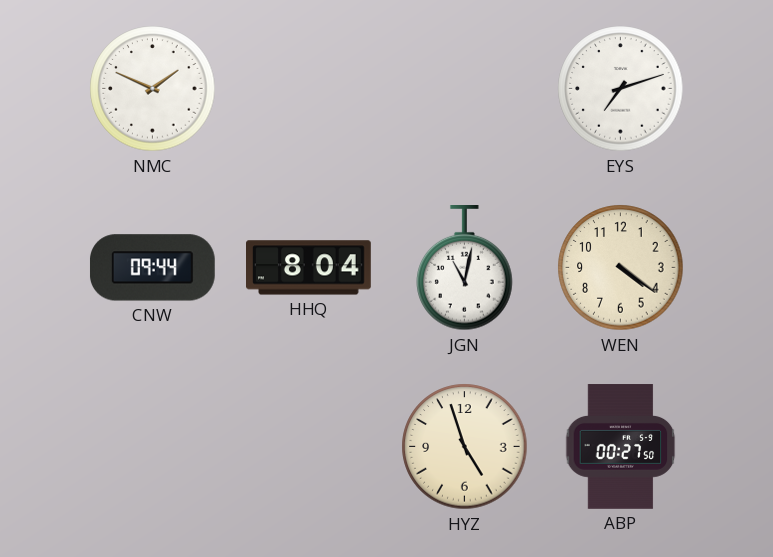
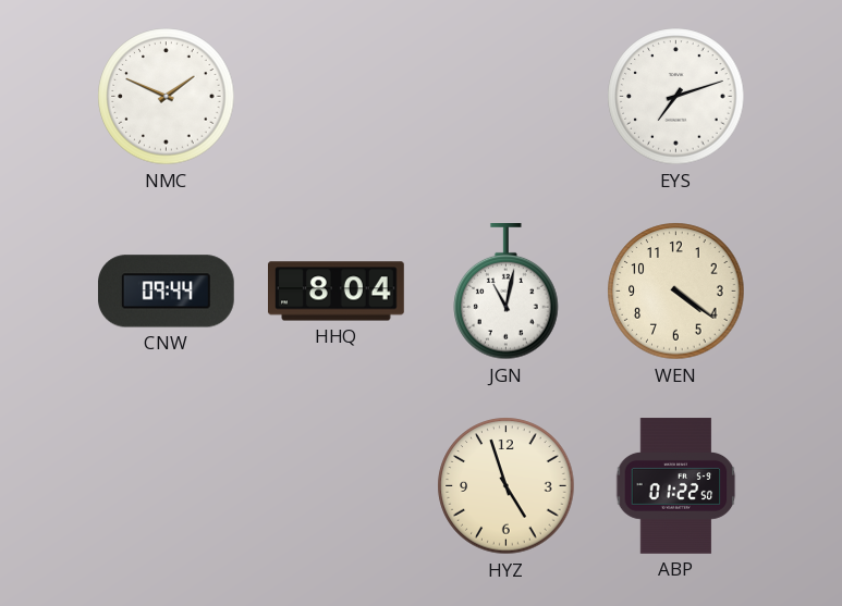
ABP: 00:27 -> 01:22 (676, 486)
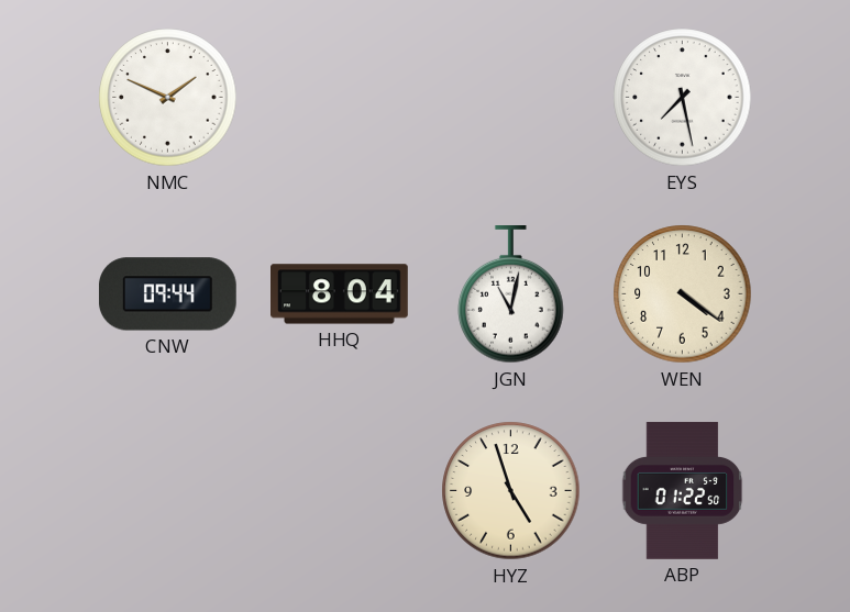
EYS: 7:12 -> 7:28 (683, 98)
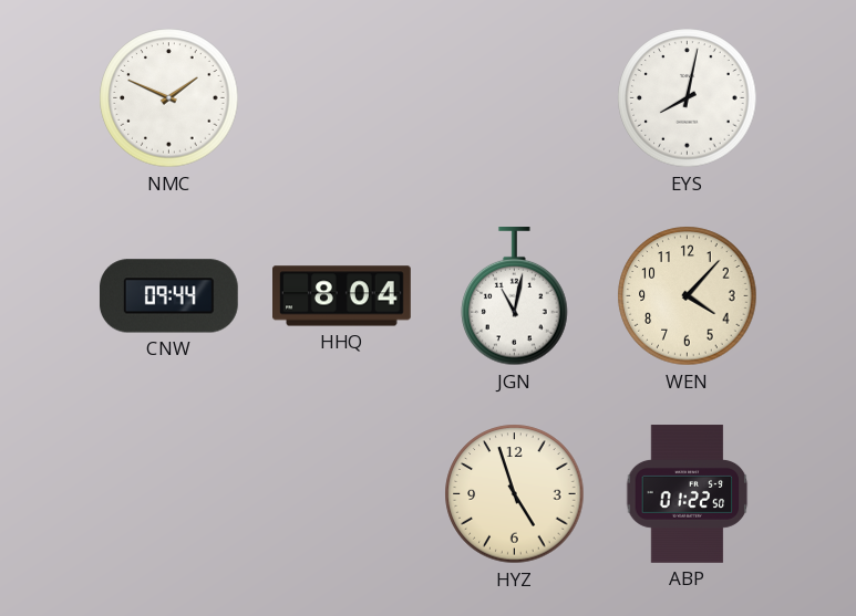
EYS: 7:28 -> 8:02 (688, 98)
WEN: 4:21 -> 4:07 (688, 296)
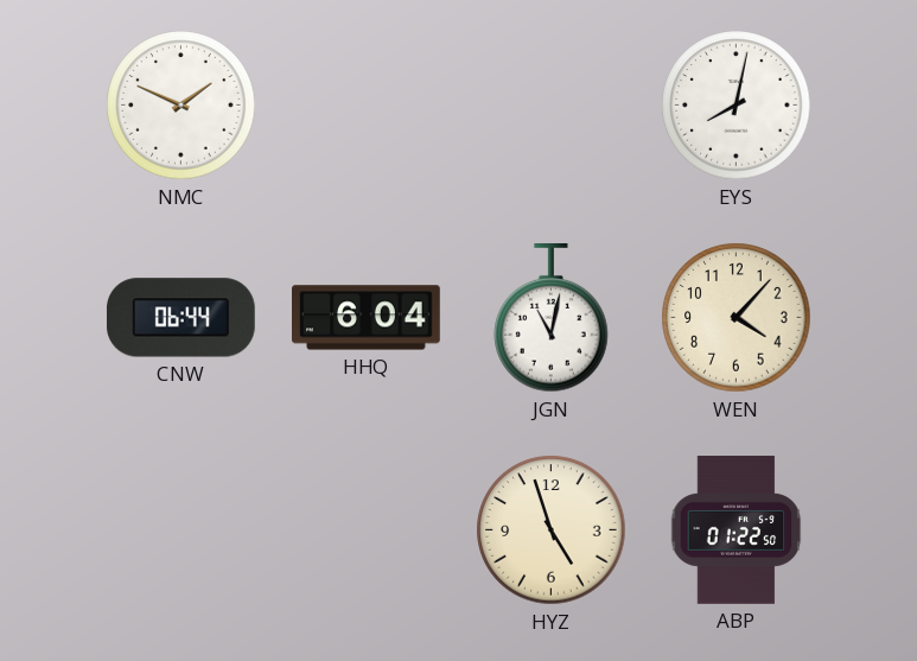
CNW: 09:44 -> 06:44 (180, 318)
HHQ: 8:04 -> 6:04 (367, 318)
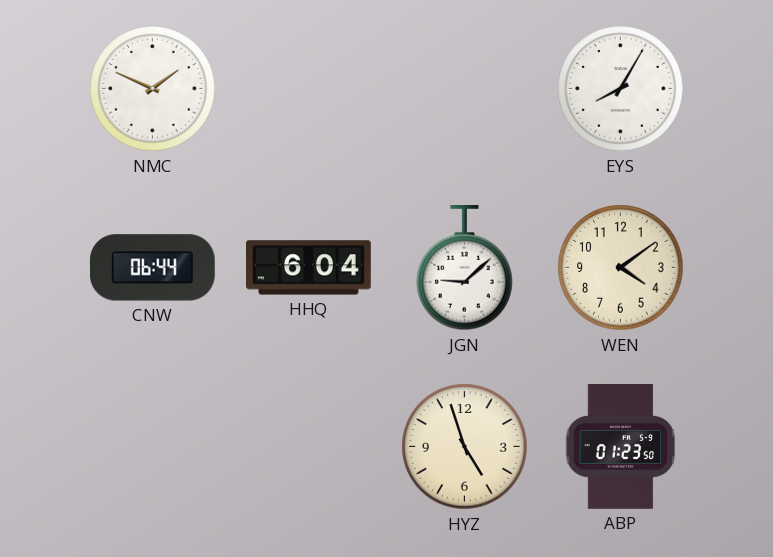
EYS: 8:02 -> 8:05 (621, 89)
JGN: 11:02 -> 9:08 (465, 269)
WEN: 4:07 -> 4:09 (621, 268)
ABP: 01:22 -> 01:23 (621, 447)
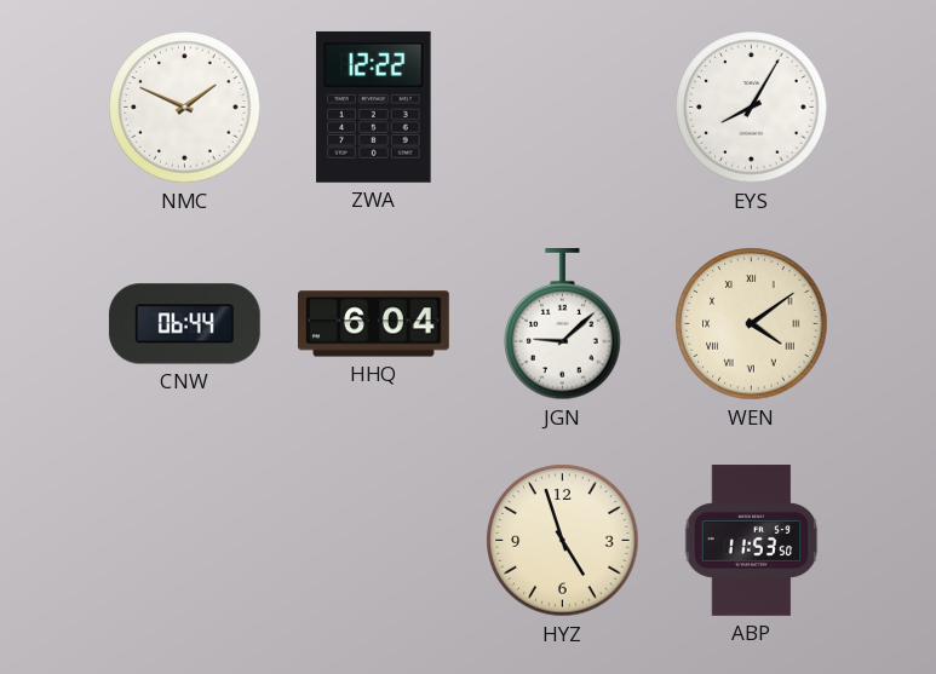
ZWA: none -> 12:22 (374, 106)
WEN numerals: Arabic -> Roman (752, 324)
ABP: 01:23 -> 11:53 (752, 541)
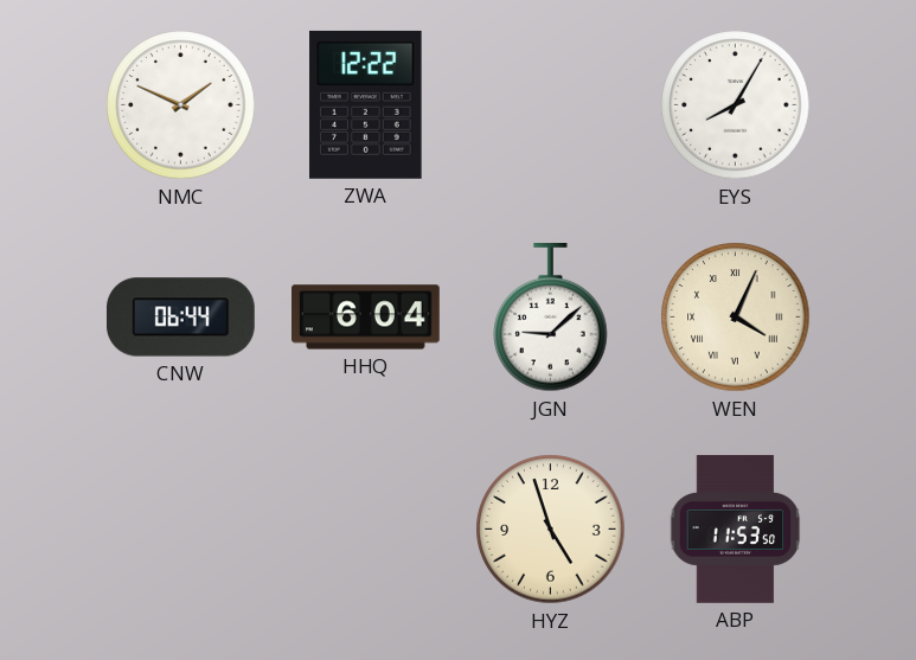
WEN: 4:09 -> 4:04 (736, 318)
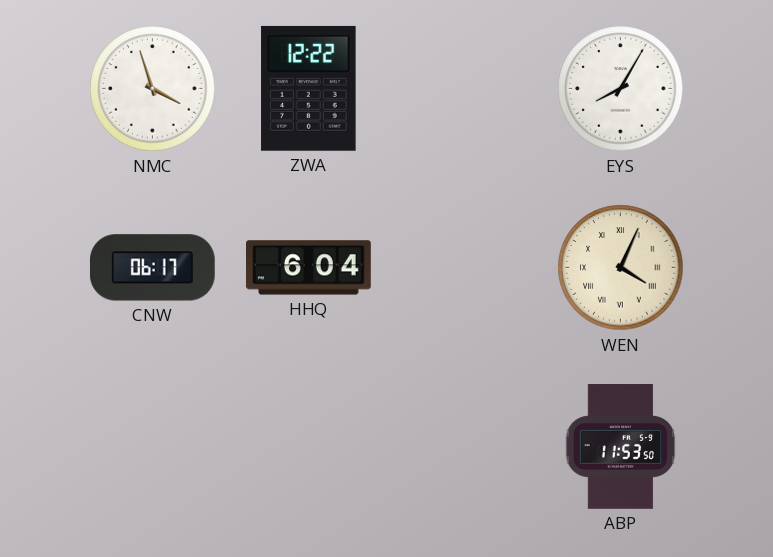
NMC: 1:49 -> 3:57 (153, 89)
CNW: 06:44 -> 06:17 (152, 268)
JGN: 9:08 -> none (551, 319)
HYZ: 4:57 -> none (551, 530)
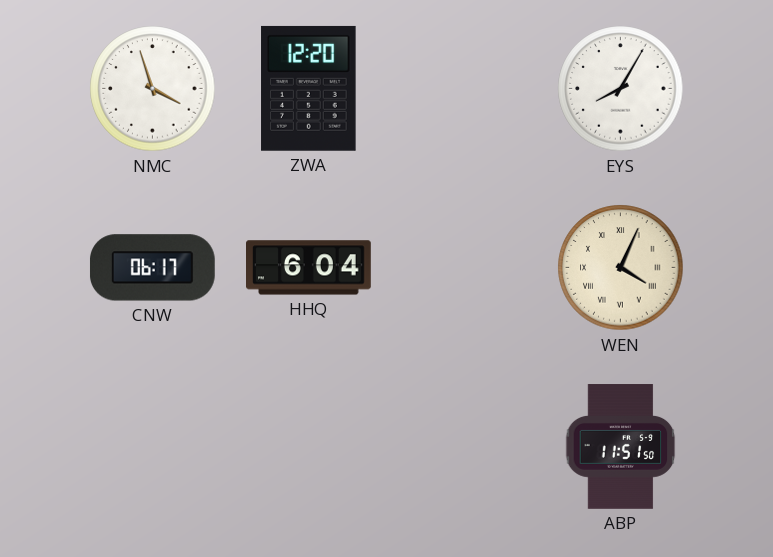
ZWA: 12:22 -> 12:20 (309, 88)
ABP: 11:53 -> 11:51 (621, 447)
